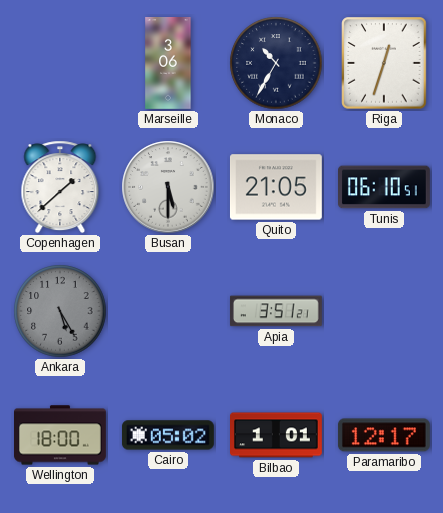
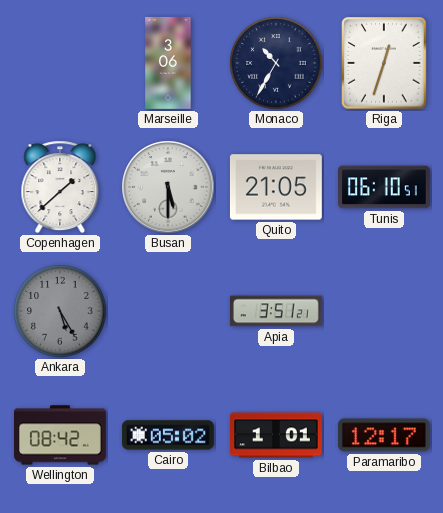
Wellington: 18:00 -> 08:42 (61, 435)
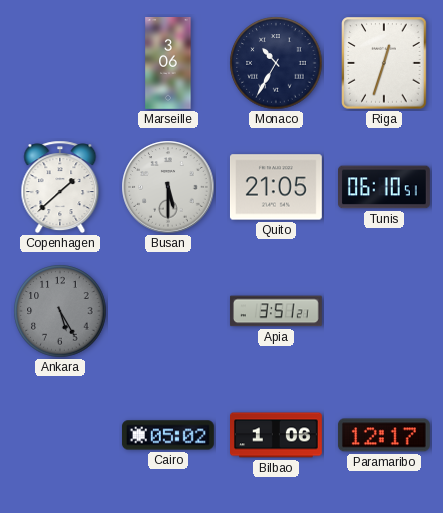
Wellington: 08:42 -> none (61, 435)
Bilbao: 1:01 -> 1:06 (277, 435)
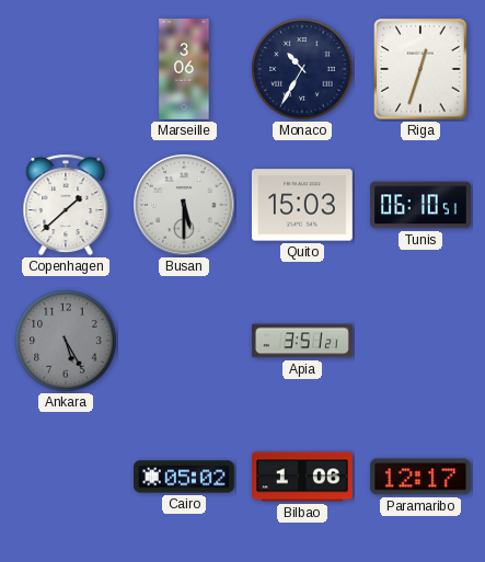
Quito: 21:05 -> 15:03 (302, 205)
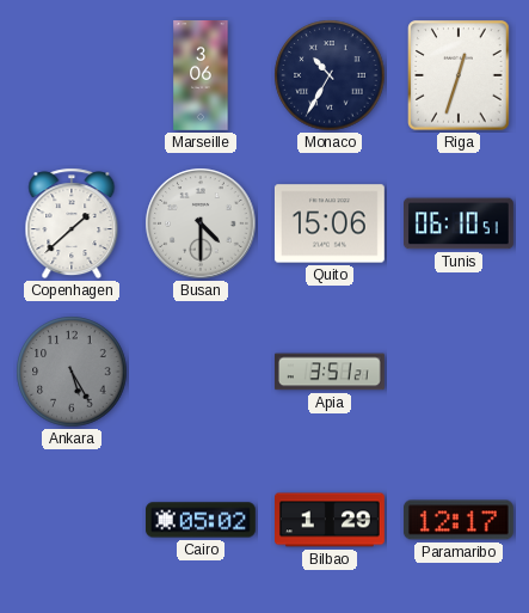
Busan: 5:30 -> 4:30 (201, 223)
Quito: 15:03 -> 15:06 (330, 223)
Bilbao: 1:06 -> 1:29 (331, 520)
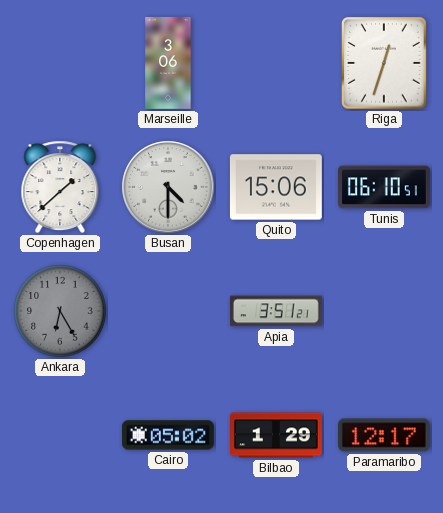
Monaco: 10:35 -> none (330, 75)
Ankara: 5:25 -> 6:25 (60, 311)
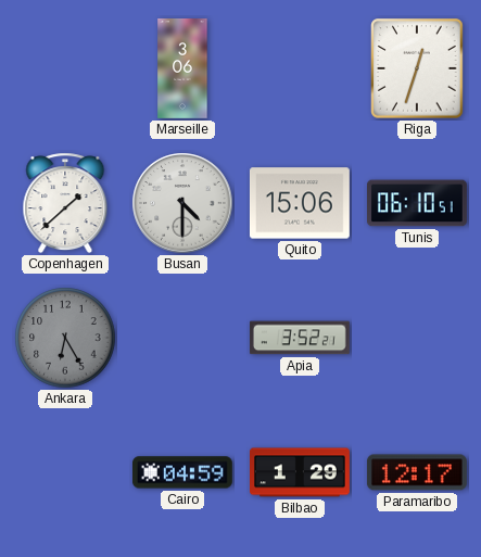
Apia: 3:51 -> 3:52 (300, 338)
Cairo: 05:02 -> 04:59 (182, 472)
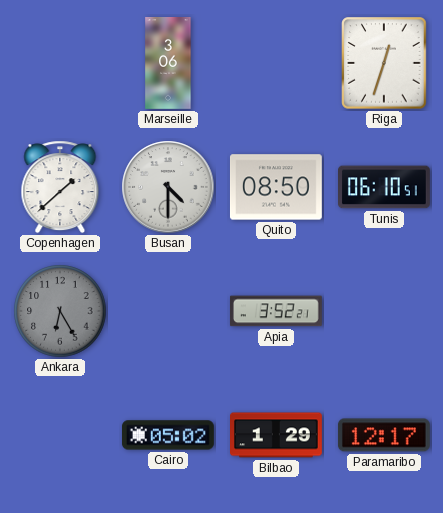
Quito: 15:06 -> 08:50 (276, 187)
Cairo: 04:59 -> 05:02 (168, 435)
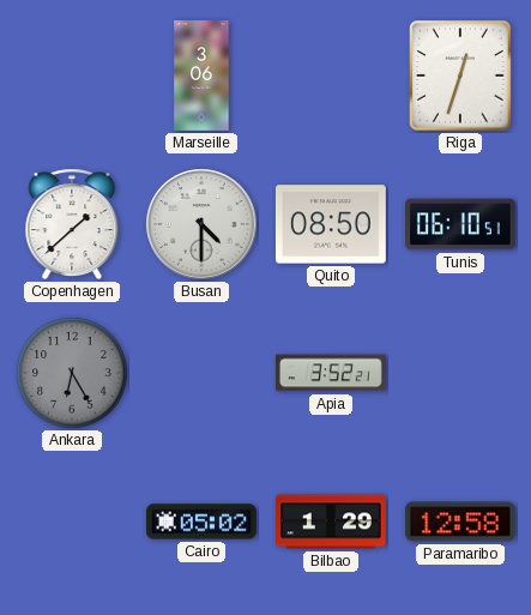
Paramaribo: 12:17 -> 12:58 (460, 521)
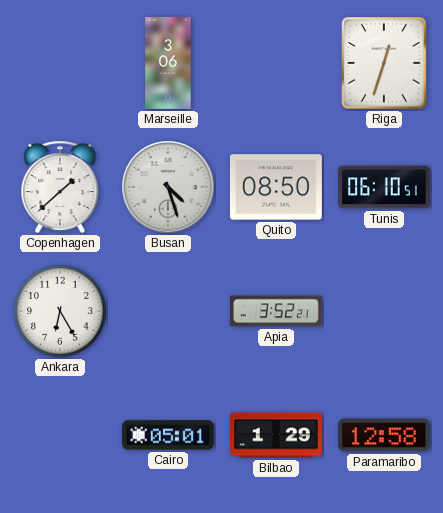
Busan: 4:30 -> 4:27 (168, 187)
Ankara dial: grey -> white (60, 311)
Cairo: 05:02 -> 05:01 (168, 435)
